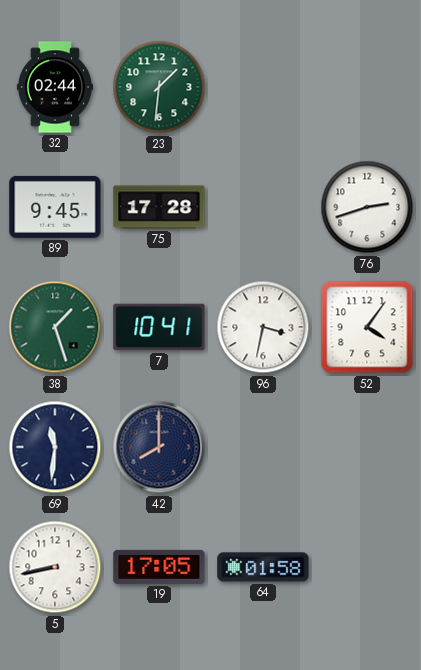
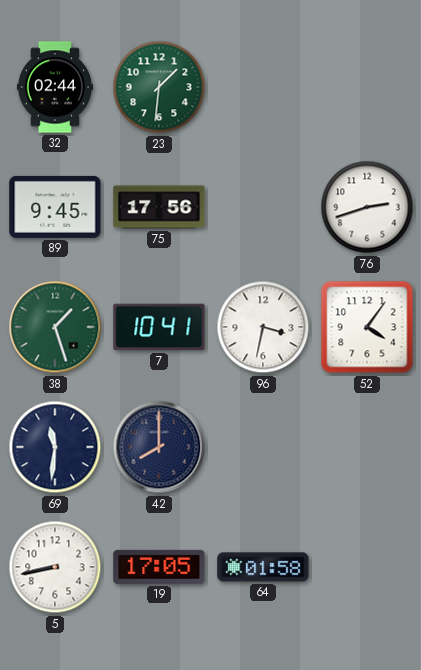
75: 17:28 -> 17:56 (159, 207)
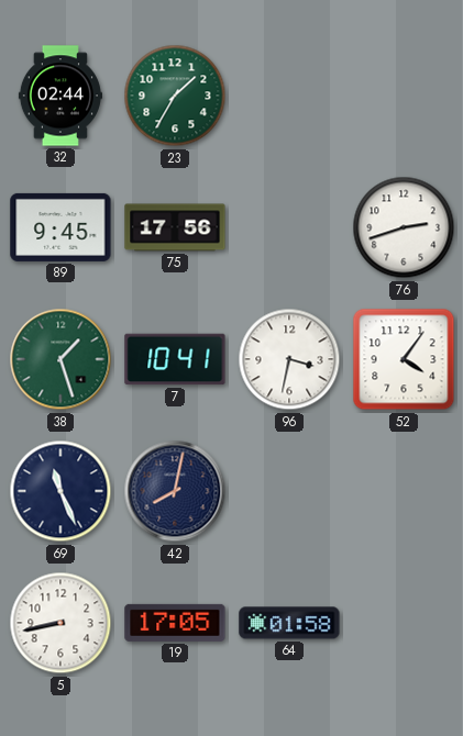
23: 1:31 -> 1:35 (175, 96)
69: 11:31 -> 11:26 (60, 491)
42: 8:00 -> 8:02 (175, 491)
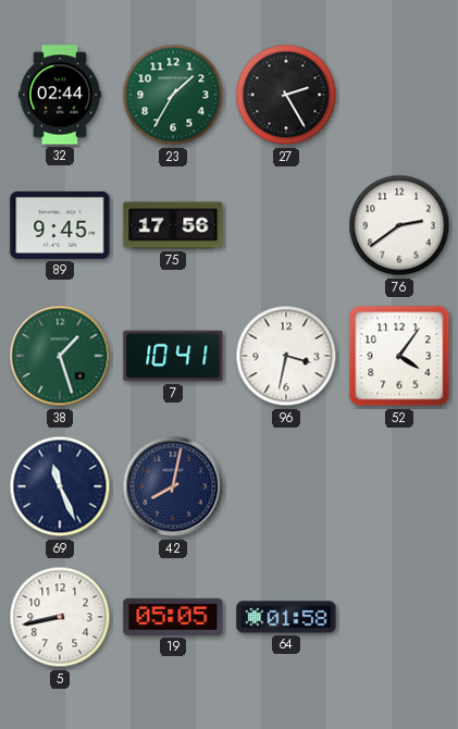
27: none -> 2:25 (286, 95)
76: 2:42 -> 2:39 (399, 225)
19: 17:05 -> 05:05 (173, 617)
